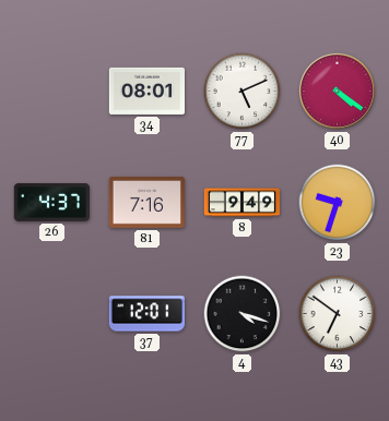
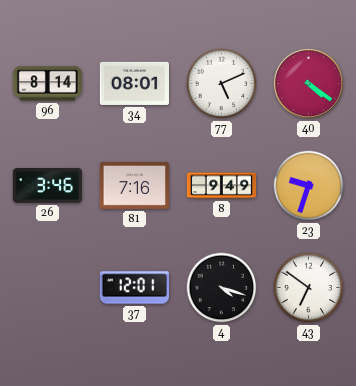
96: none -> 8:14 (47, 84)
26: 4:37 -> 3:46 (47, 185)
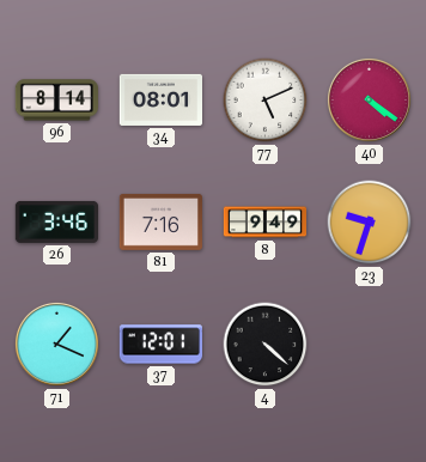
71: none -> 1:19 (56, 344)
4: 4:18 -> 4:22 (266, 345)
43: 6:51 -> none (309, 288)
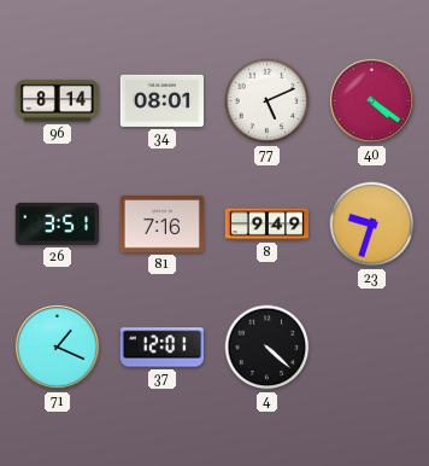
26: 3:46 -> 3:51 (57, 223)
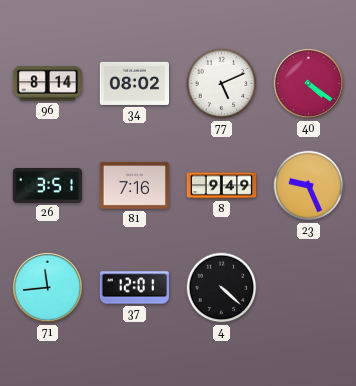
34: 08:01 -> 08:02 (134, 83)
23: 9:33 -> 9:26 (309, 186)
71: 1:19 -> 11:44 (47, 287)
